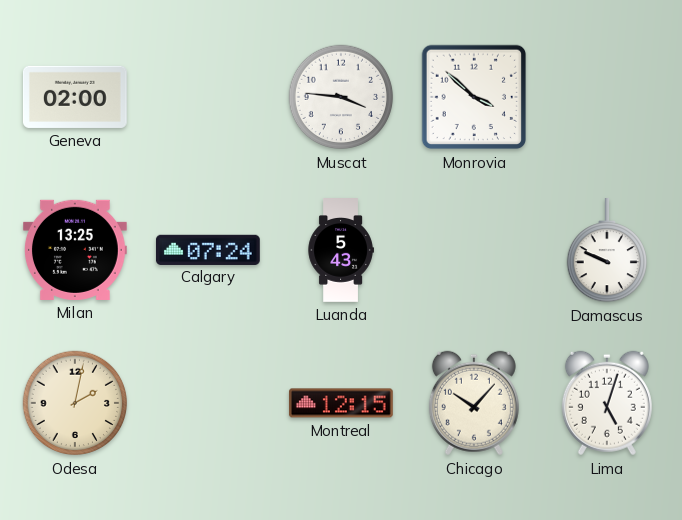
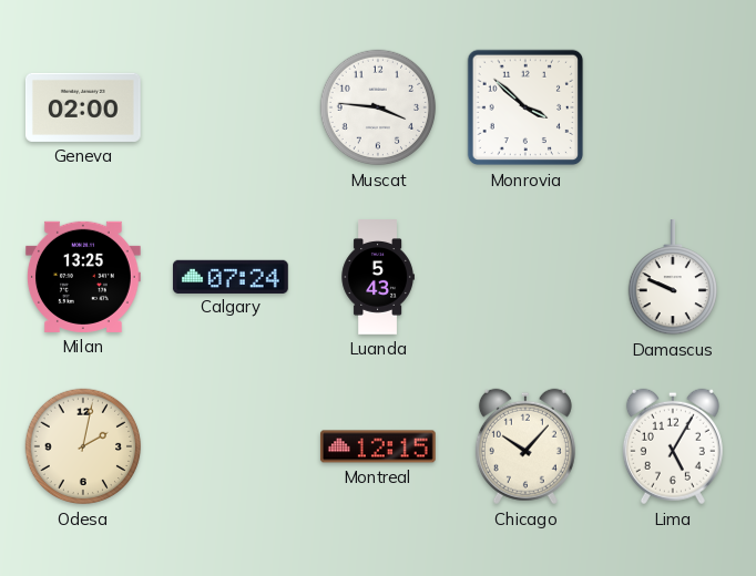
Lima: 5:03 -> 5:05 (673, 446)
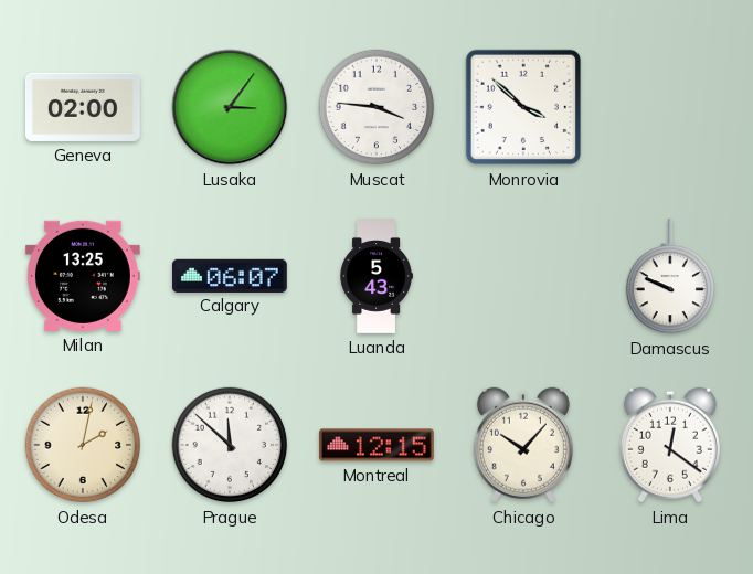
Lusaka: none -> 3:06 (230, 107)
Calgary: 07:24 -> 06:07 (230, 275)
Prague: none -> 11:52 (230, 445)
Lima: 5:05 -> 12:21 (670, 445)
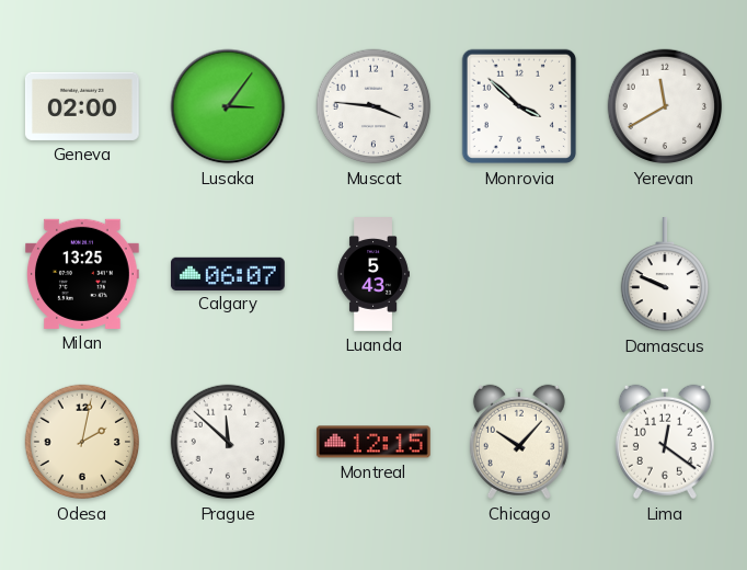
Yerevan: none -> 11:40 (665, 106)
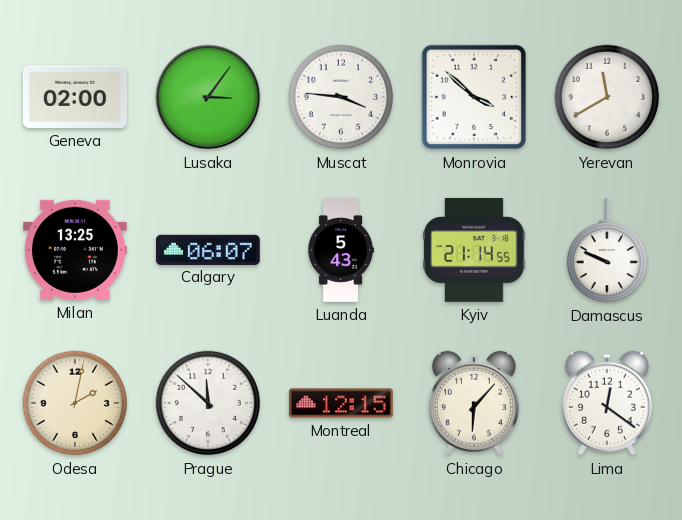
Kyiv: none -> 21:14 (474, 250)
Chicago: 10:07 -> 6:07 (474, 403)
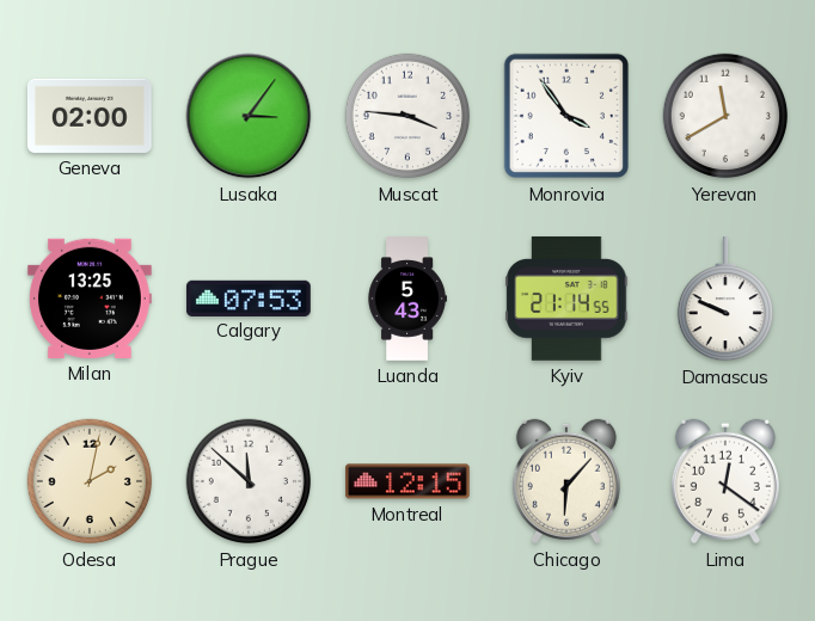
Monrovia: 3:52 -> 3:54 (566, 116)
Calgary: 06:07 -> 07:53 (249, 297)
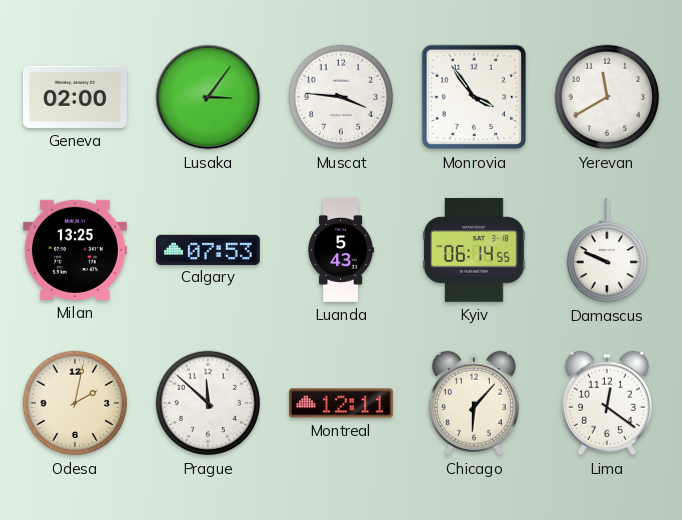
Kyiv: 21:14 -> 06:14 (474, 250)
Montreal: 12:15 -> 12:11 (341, 403)
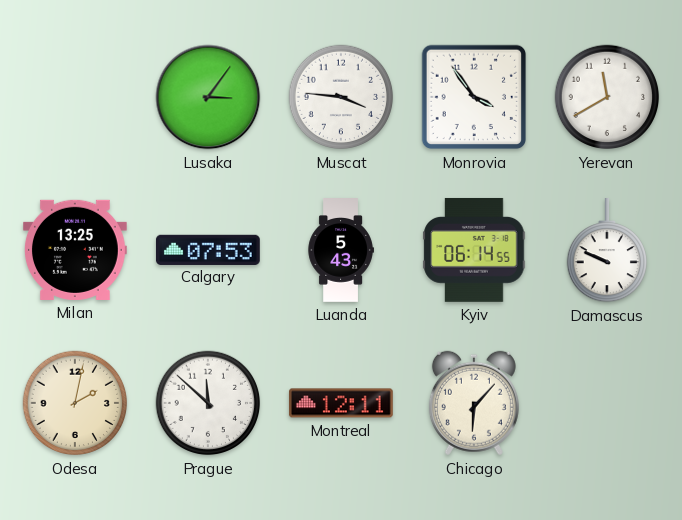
Geneva: 02:00 -> none (75, 97)
Lima: 12:21 -> none (607, 403)
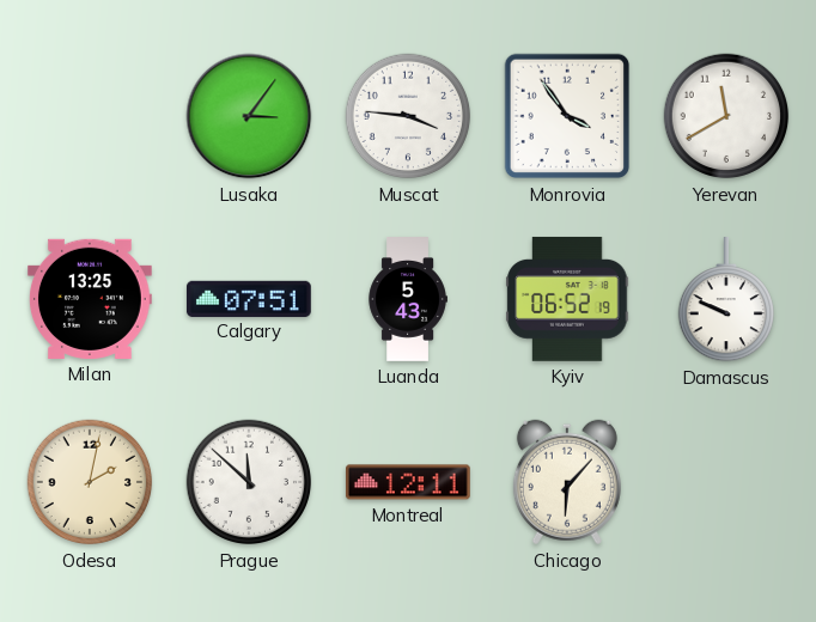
Calgary: 07:53 -> 07:51 (249, 298)
Kyiv: 06:14 -> 06:52 (567, 299)
